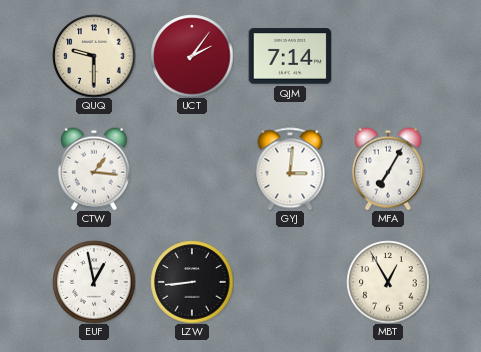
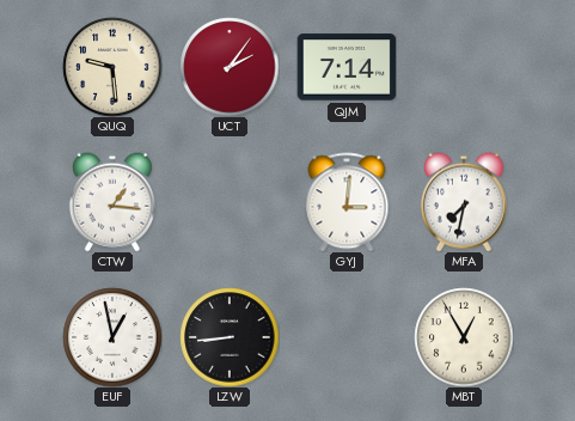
QUQ: 9:30 -> 9:29 (112, 67)
MFA: 7:05 -> 7:32 (464, 202)
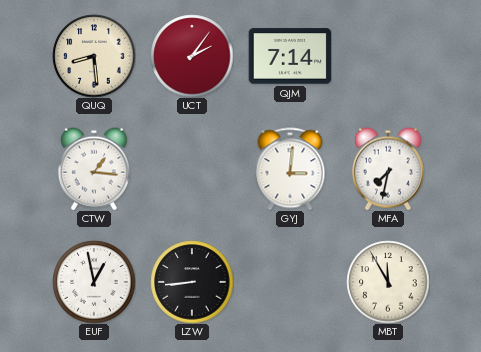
QUQ: 9:29 -> 8:29 (94, 56)
MBT: 12:55 -> 11:55 (388, 282)
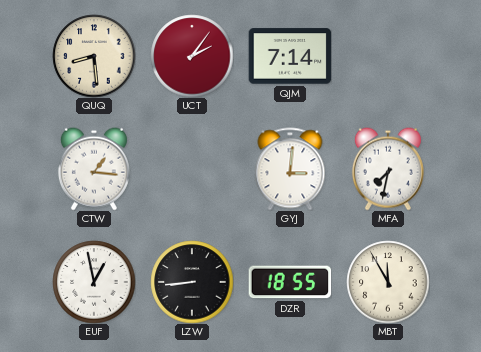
DZR: none -> 18:55 (290, 282)
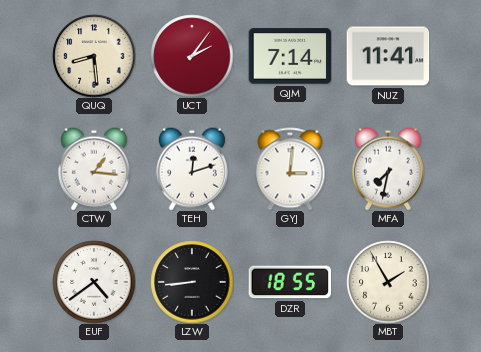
NUZ: none -> 11:41 (388, 56)
TEH: none -> 12:12 (192, 169)
EUF: 12:58 -> 4:39 (94, 282)
MBT: 11:55 -> 1:55 (388, 282)
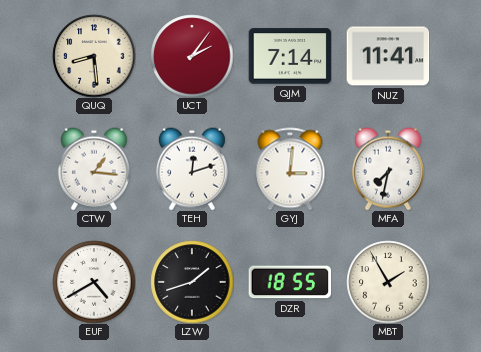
EUF: 4:39 -> 4:40 (94, 282)
LZW: 8:44 -> 1:42 (192, 282)
